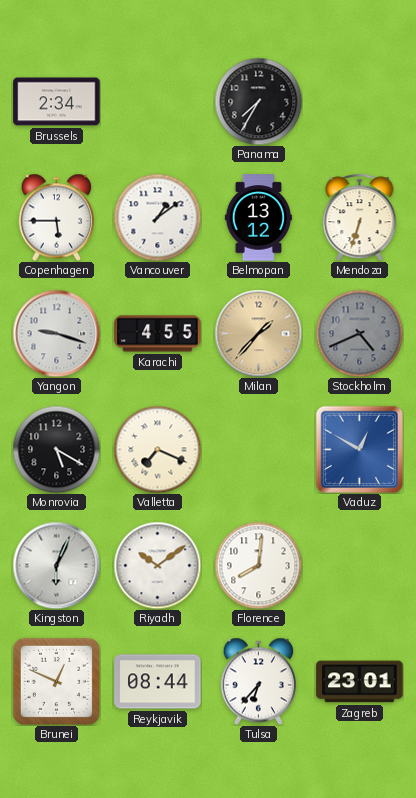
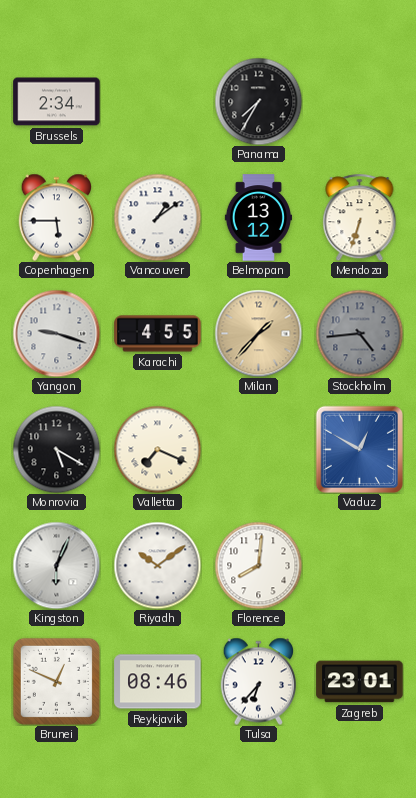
Stockholm: 4:41 -> 4:44 (359, 333)
Reykjavik: 08:44 -> 08:46 (158, 682)
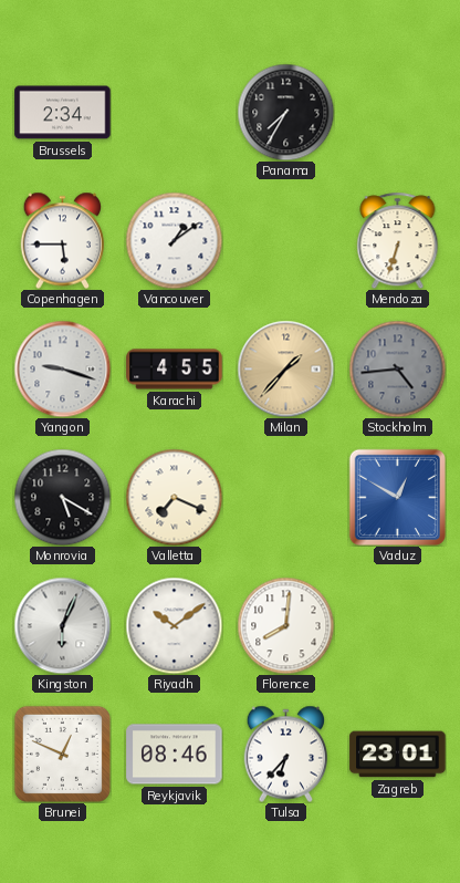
Belmopan: 13:12 -> none (258, 218)
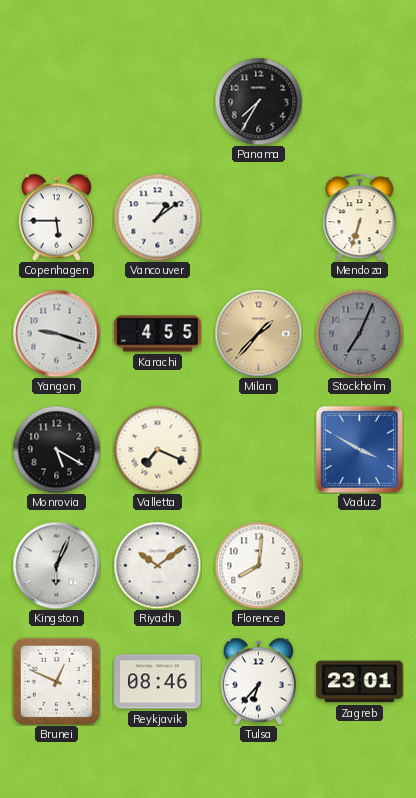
Brussels: 2:34 -> none (63, 113)
Stockholm: 4:44 -> 7:04 (359, 333)
Vaduz: 12:50 -> 3:50 (359, 449)
